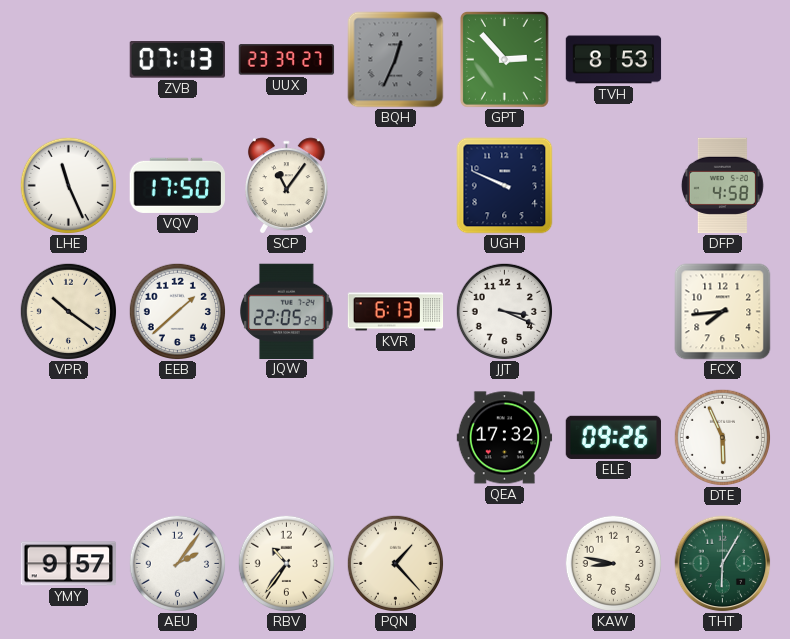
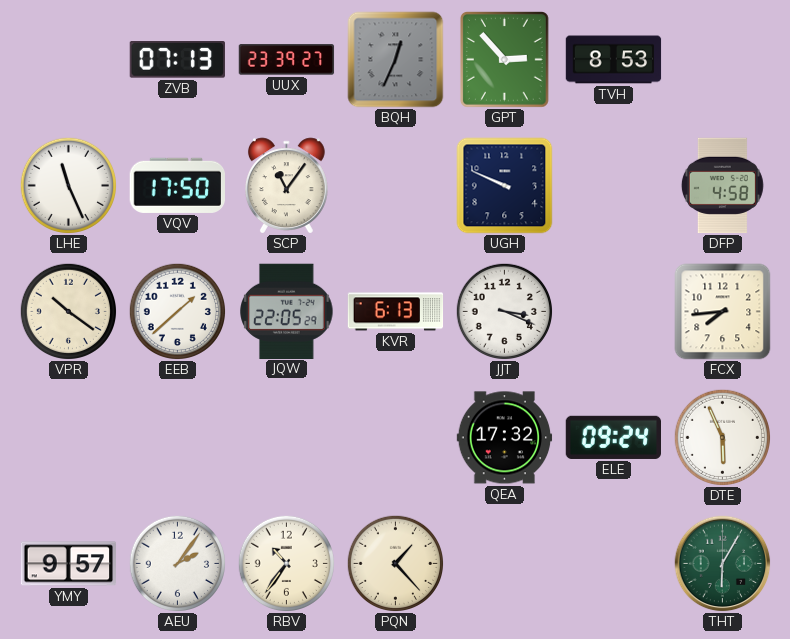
ELE: 09:26 -> 09:24 (614, 437)
KAW: 8:47 -> none (613, 563)
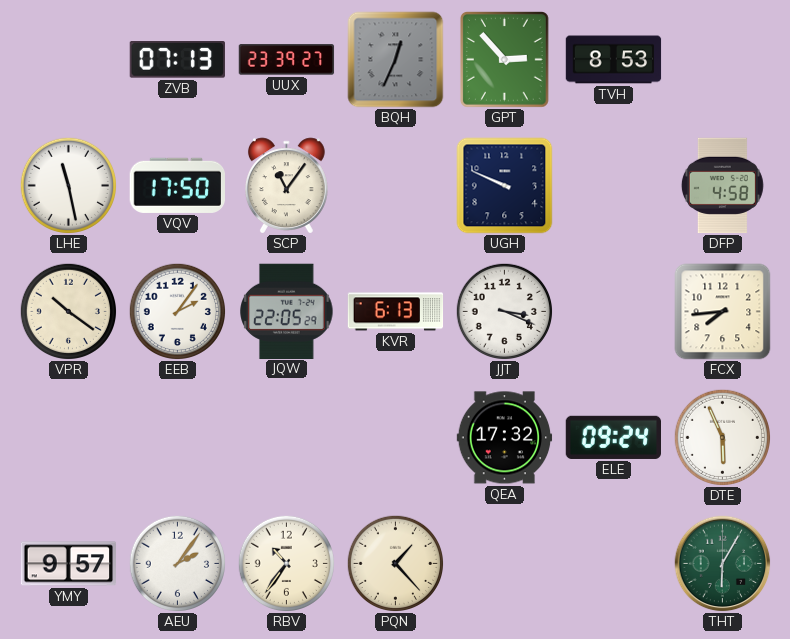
LHE: 11:26 -> 11:28 (68, 185)
EEB: 1:38 -> 2:06 (177, 311)
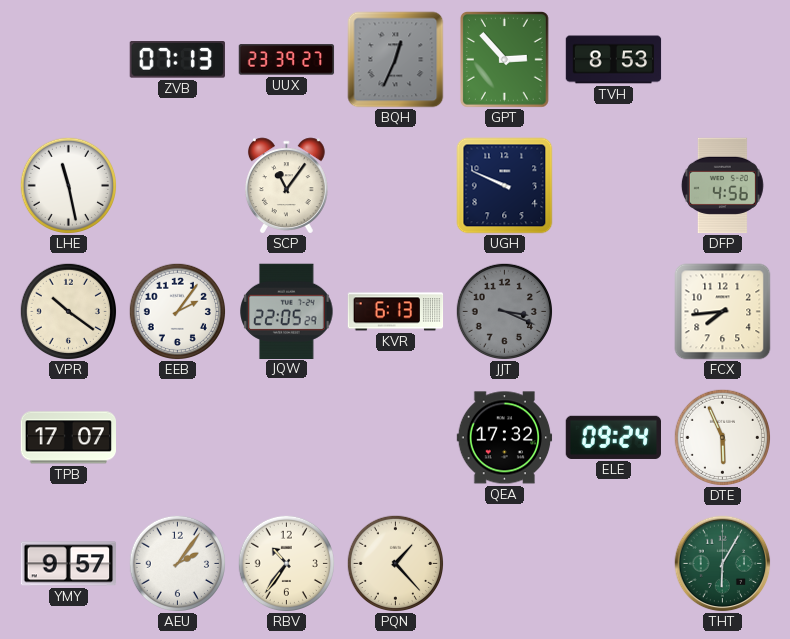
VQV: 17:50 -> none (177, 185)
DFP: 4:58 -> 4:56 (722, 186)
JJT dial: white -> grey (504, 311)
TPB: none -> 17:07 (69, 438)
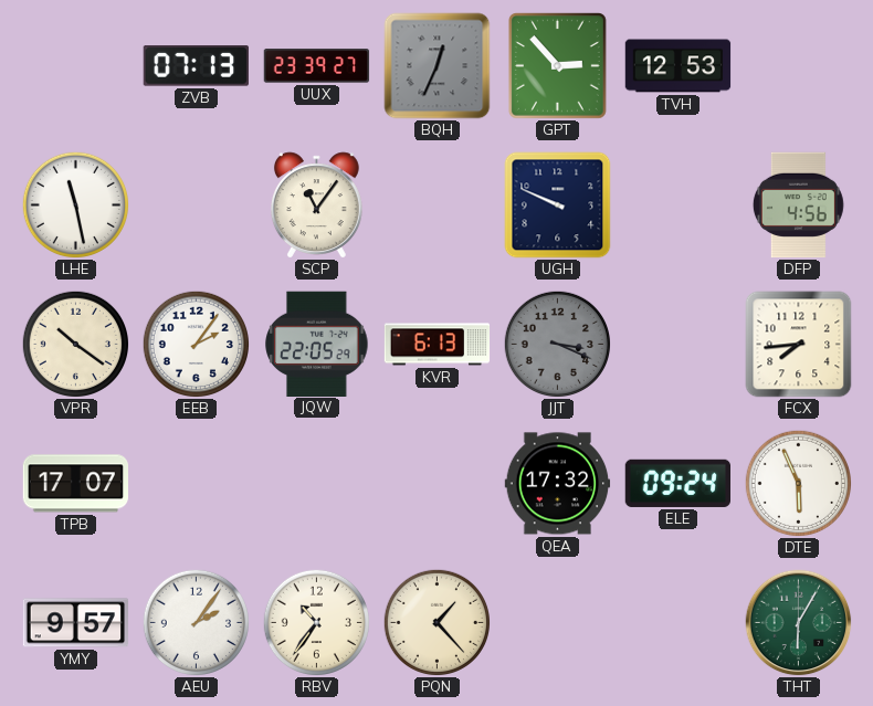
TVH: 8:53 -> 12:53 (679, 66)
